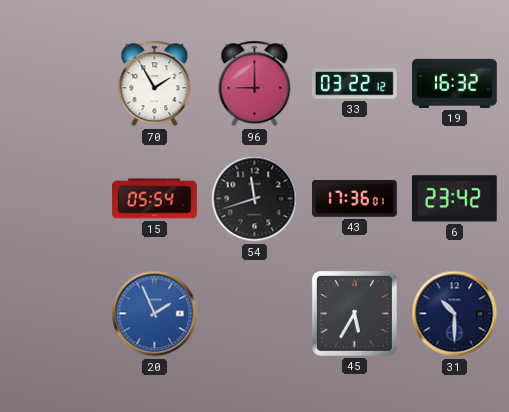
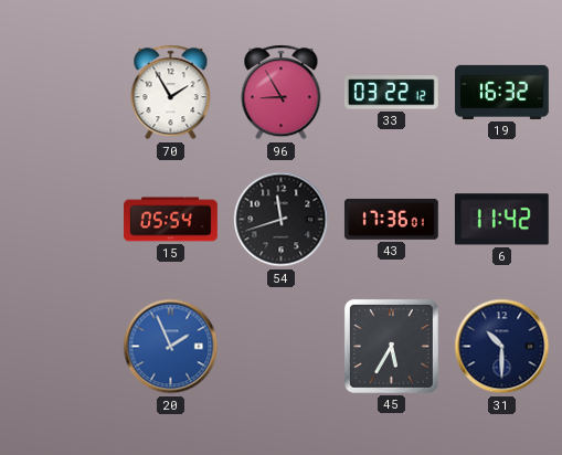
96: 9:00 -> 8:55 (282, 93)
6: 23:42 -> 11:42 (501, 220)
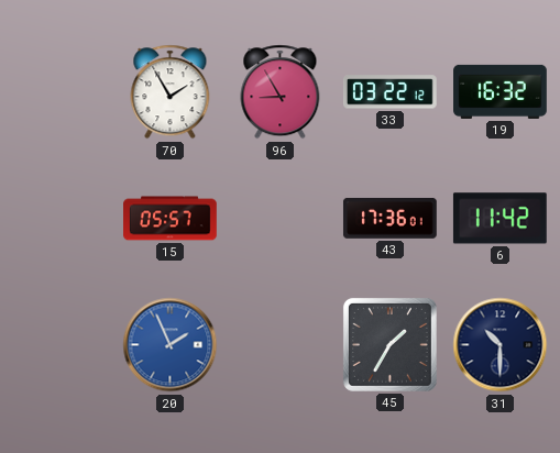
15: 05:54 -> 05:57 (171, 219)
54: 11:42 -> none (282, 220)
45: 5:35 -> 1:35 (389, 344)
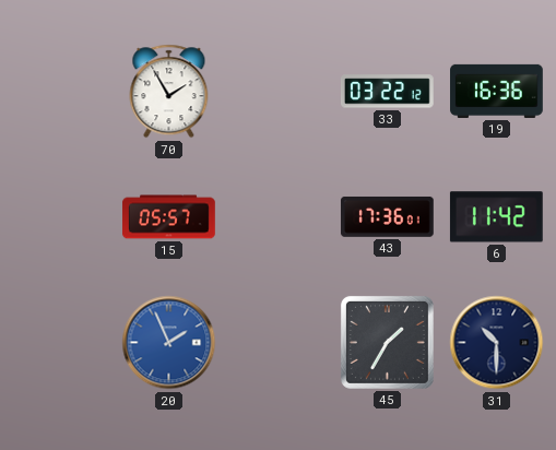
96: 8:55 -> none (281, 92)
19: 16:32 -> 16:36 (497, 91)
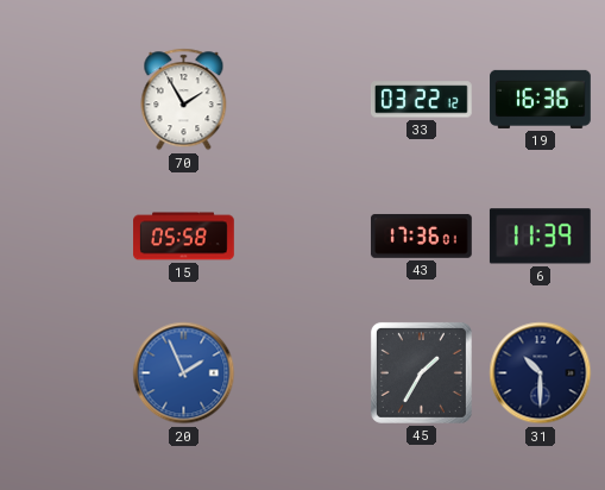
15: 05:57 -> 05:58 (184, 237)
6: 11:42 -> 11:39 (540, 237)
